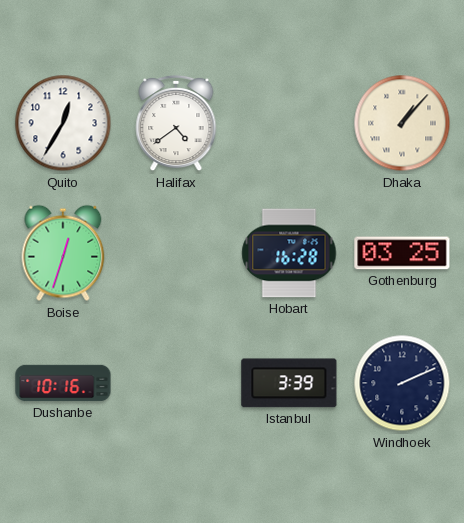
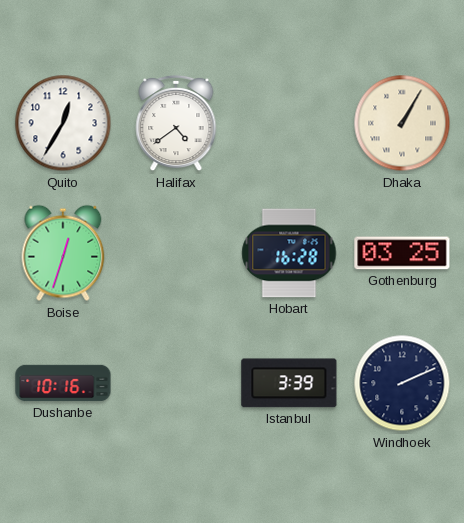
Dhaka: 1:07 -> 1:05 (402, 123)
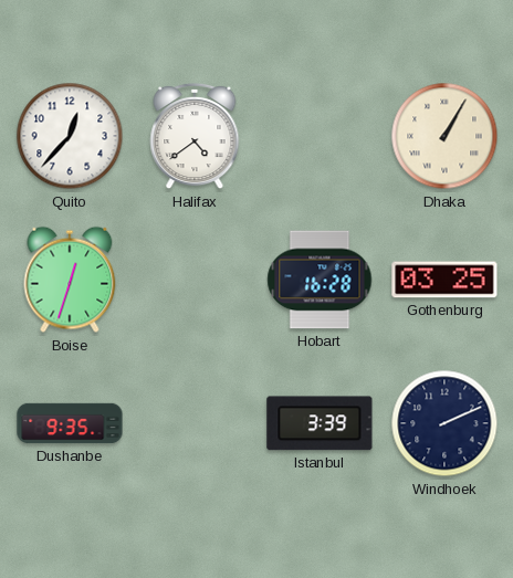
Quito: 12:35 -> 12:37 (70, 136)
Dushanbe: 10:16 -> 9:35 (70, 423)
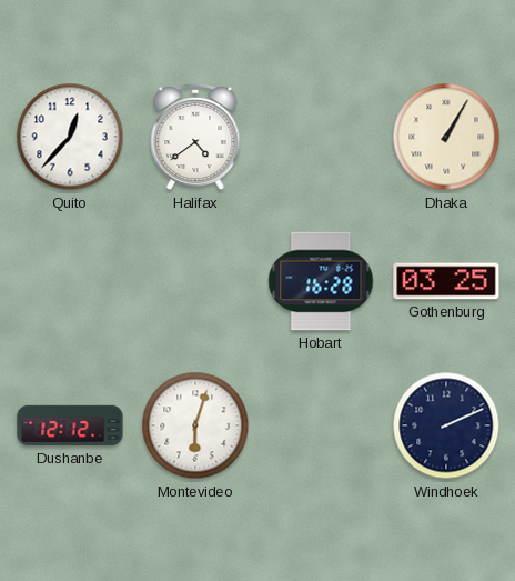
Boise: 12:33 -> none (70, 280)
Dushanbe: 9:35 -> 12:12 (70, 425)
Montevideo: none -> 6:03 (195, 425)
Istanbul: 3:39 -> none (320, 423)
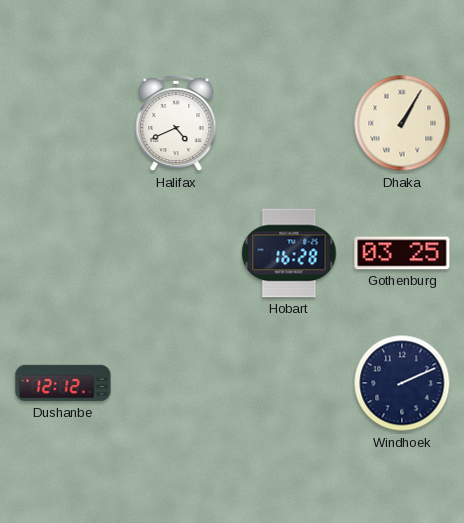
Quito: 12:37 -> none (70, 137)
Halifax: 4:39 -> 4:41 (176, 123)
Montevideo: 6:03 -> none (195, 425)
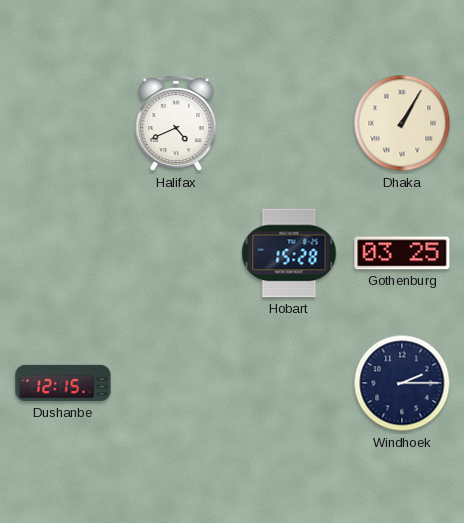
Hobart: 16:28 -> 15:28 (289, 253)
Dushanbe: 12:12 -> 12:15 (63, 383)
Windhoek: 2:11 -> 2:15 (402, 383)
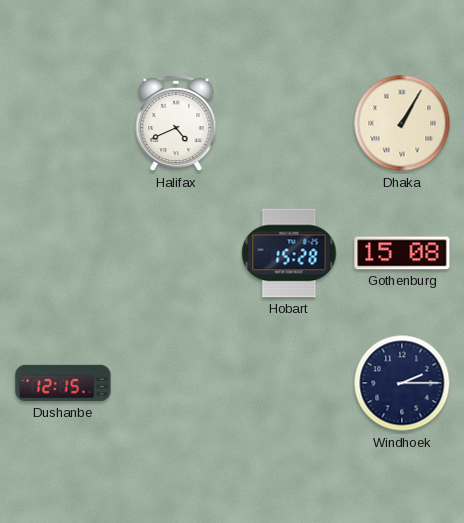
Gothenburg: 03:25 -> 15:08 (402, 253)
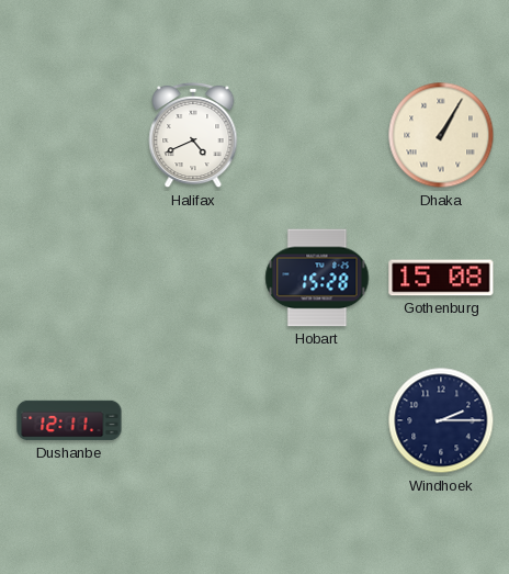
Dushanbe: 12:15 -> 12:11 (69, 420)
